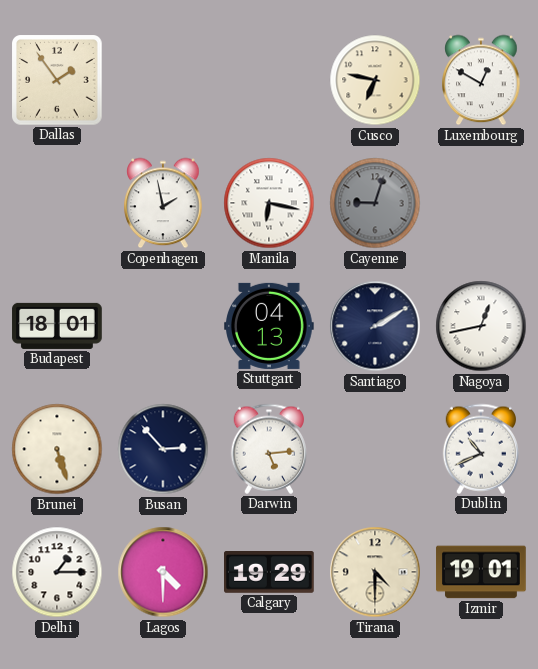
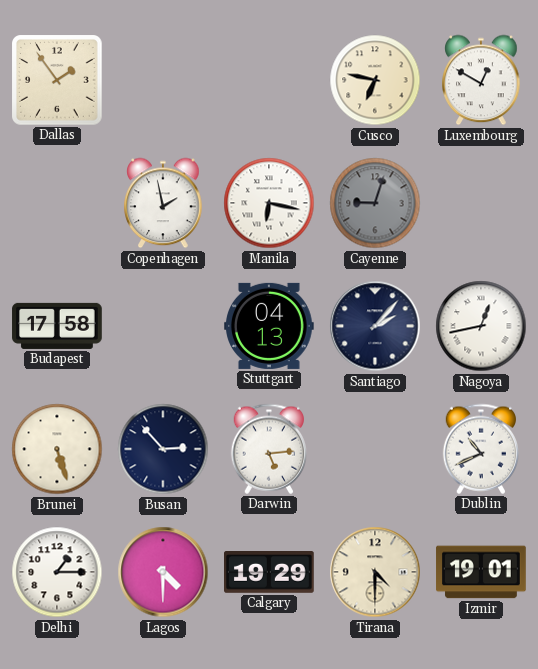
Budapest: 18:01 -> 17:58 (57, 326)
Santiago: 2:10 -> 2:07 (375, 326)
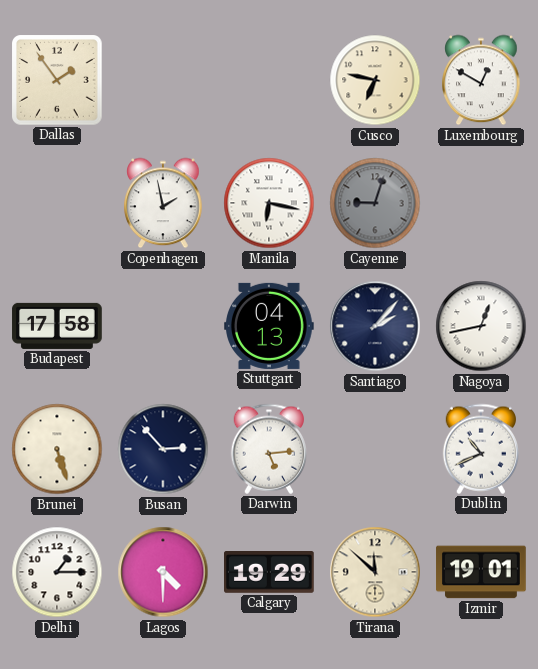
Tirana: 4:30 -> 11:52 (375, 572)
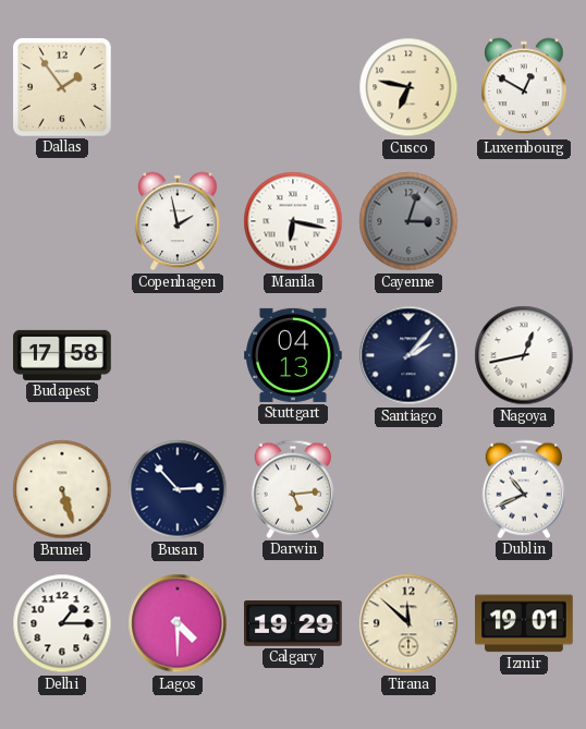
Cayenne: 9:03 -> 3:03 (408, 221)
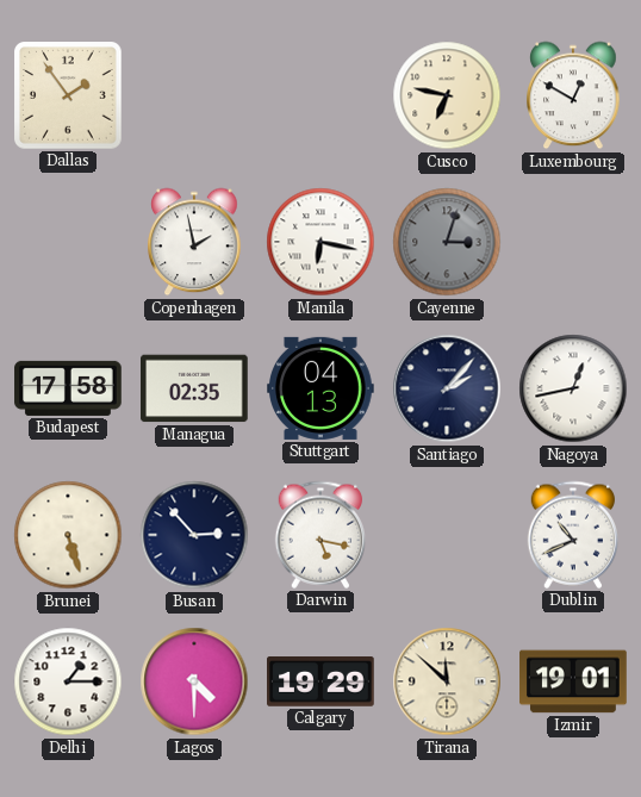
Managua: none -> 02:35 (195, 388)
Darwin: 5:14 -> 5:17 (319, 535)
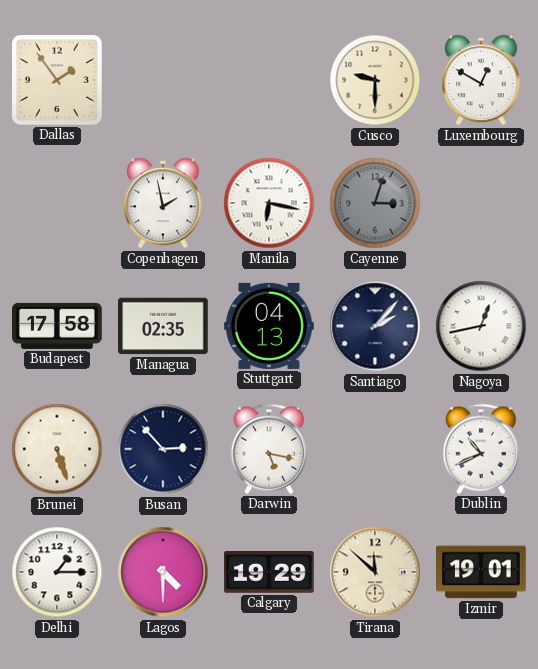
Cusco: 6:47 -> 9:30 (375, 80)
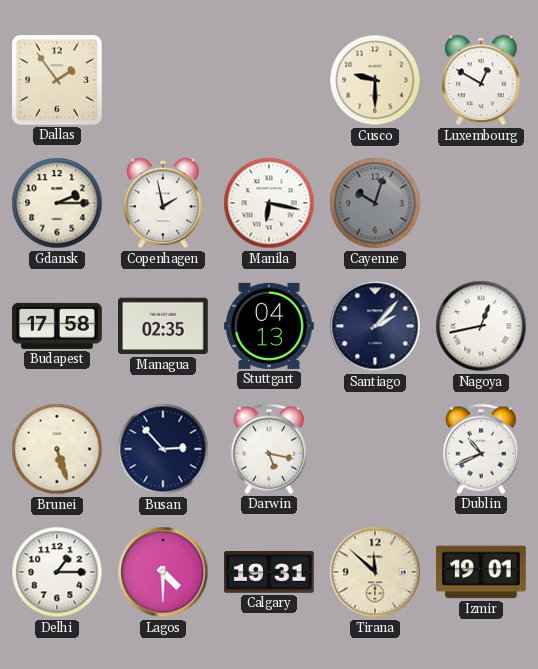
Gdansk: none -> 2:15 (57, 203)
Cayenne: 3:03 -> 10:03 (375, 203)
Calgary: 19:29 -> 19:31 (270, 573)
